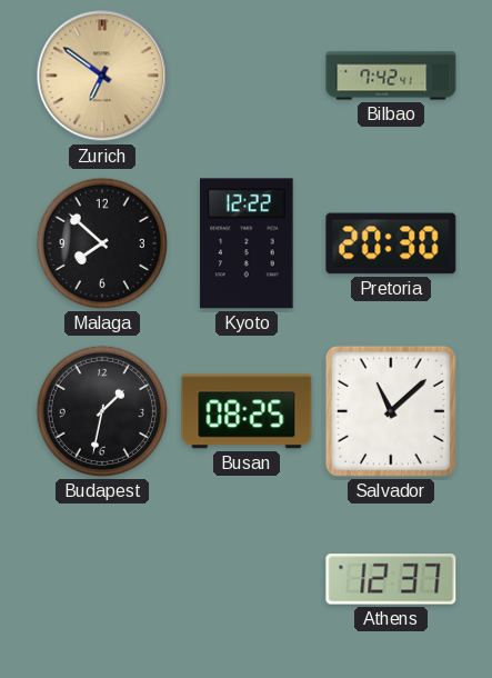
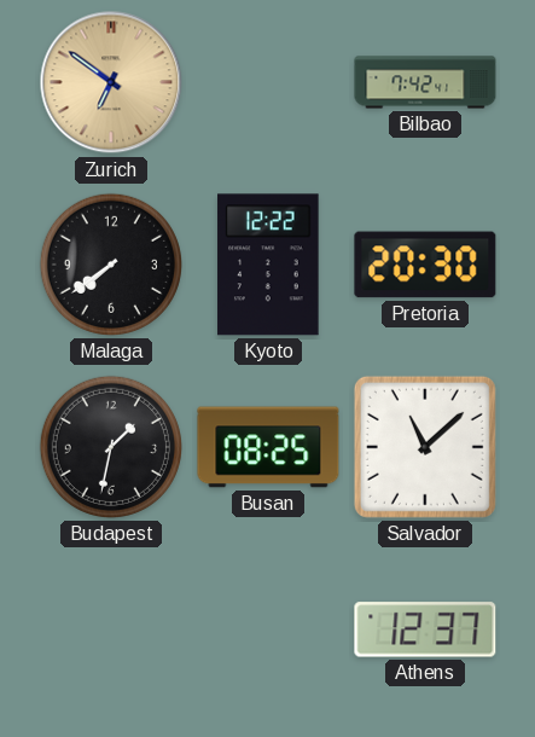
Malaga: 7:52 -> 7:39 (111, 265)
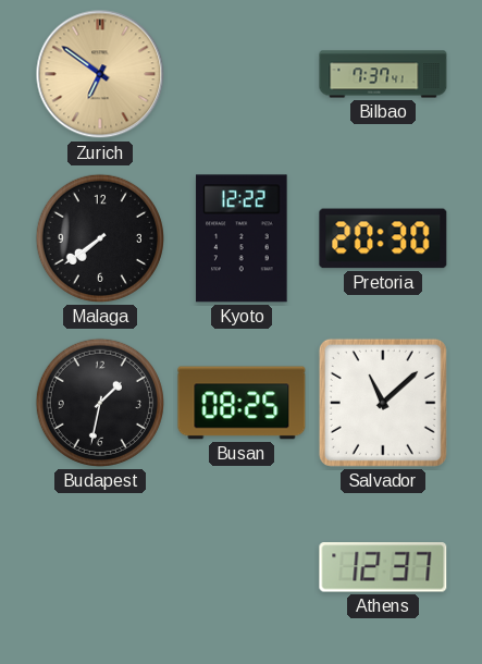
Bilbao: 7:42 -> 7:37 (383, 74)
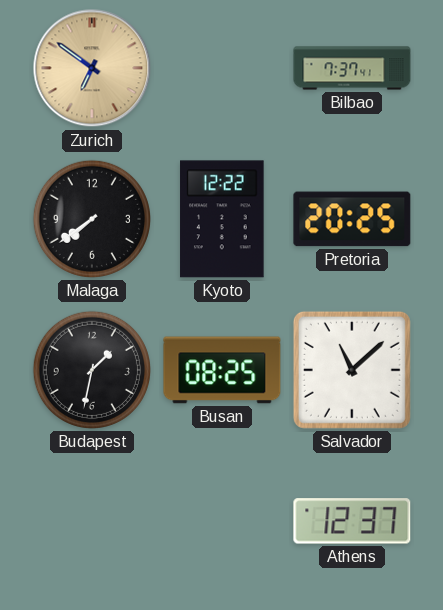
Pretoria: 20:30 -> 20:25 (352, 219)
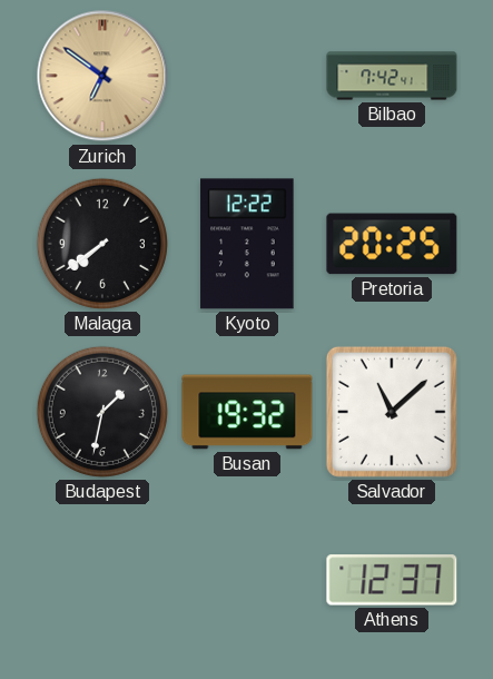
Bilbao: 7:37 -> 7:42 (392, 76)
Busan: 08:25 -> 19:32 (247, 412)
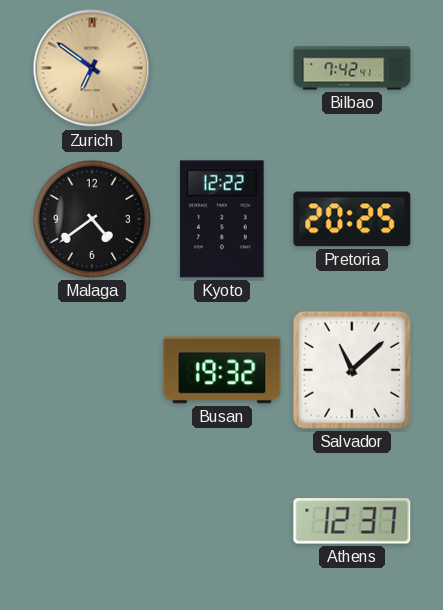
Malaga: 7:39 -> 4:39 (92, 219)
Budapest: 1:32 -> none (102, 412)
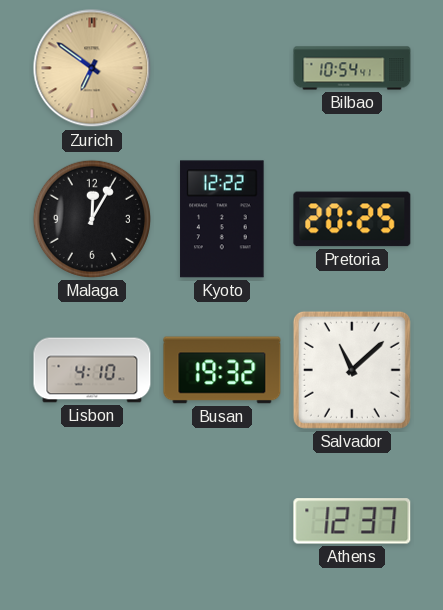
Bilbao: 7:42 -> 10:54 (352, 68)
Malaga: 4:39 -> 12:05 (92, 219)
Lisbon: none -> 4:10 (92, 370)
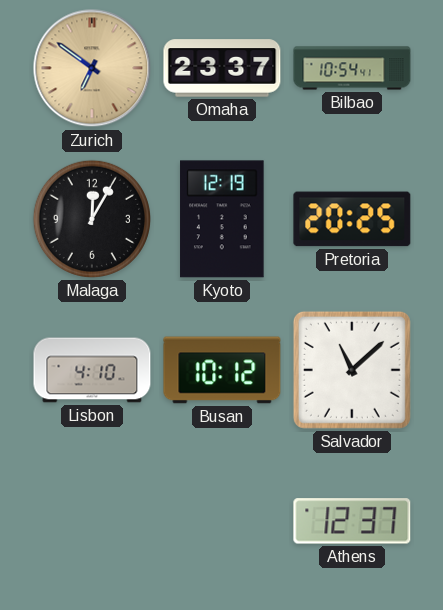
Omaha: none -> 23:37 (222, 68)
Kyoto: 12:22 -> 12:19 (222, 219)
Busan: 19:32 -> 10:12 (222, 370)
